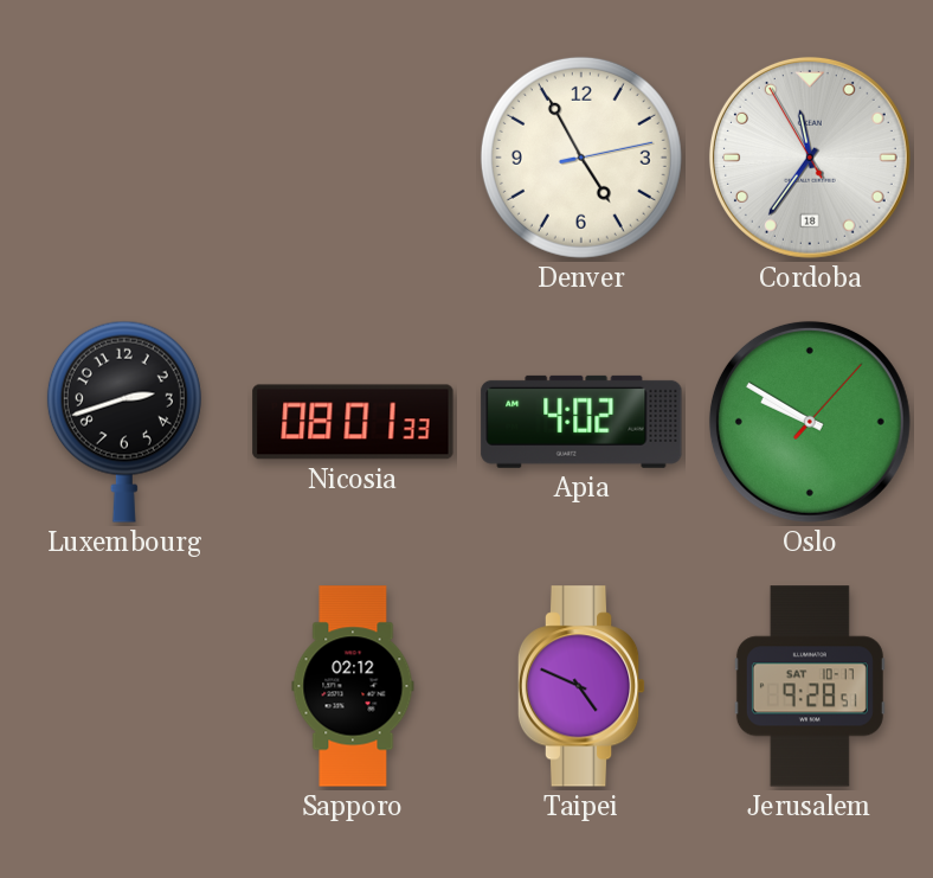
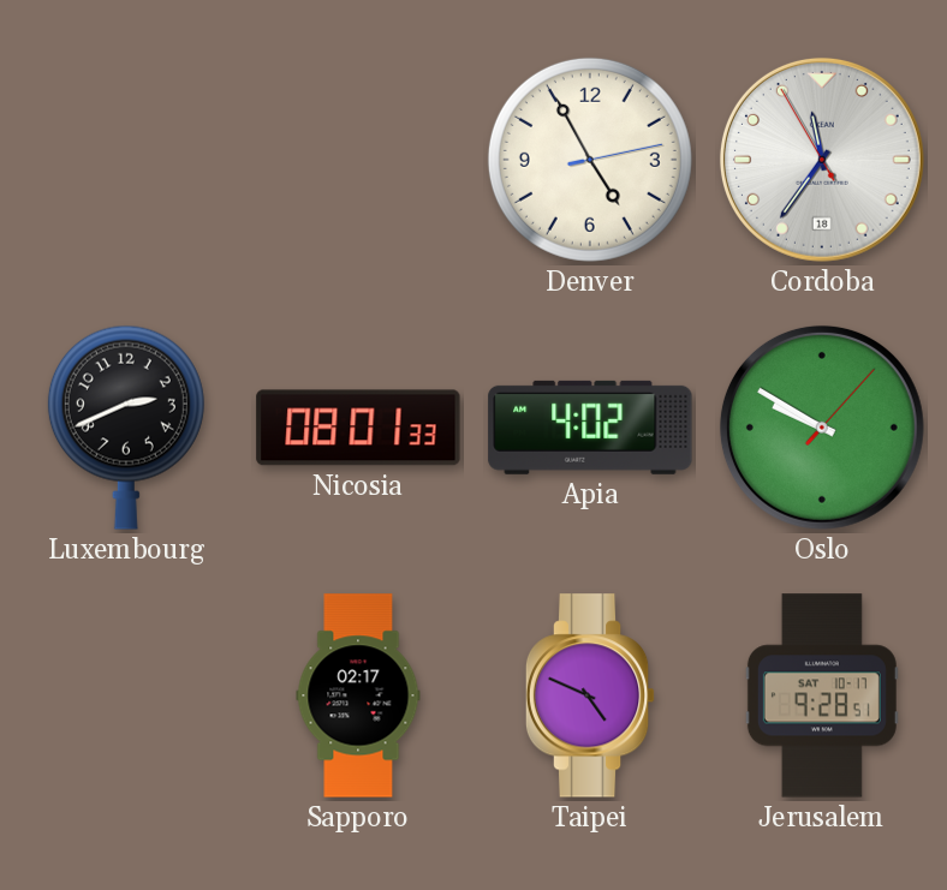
Luxembourg: 2:42 -> 2:41 (126, 428)
Sapporo: 02:12 -> 02:17 (358, 695)
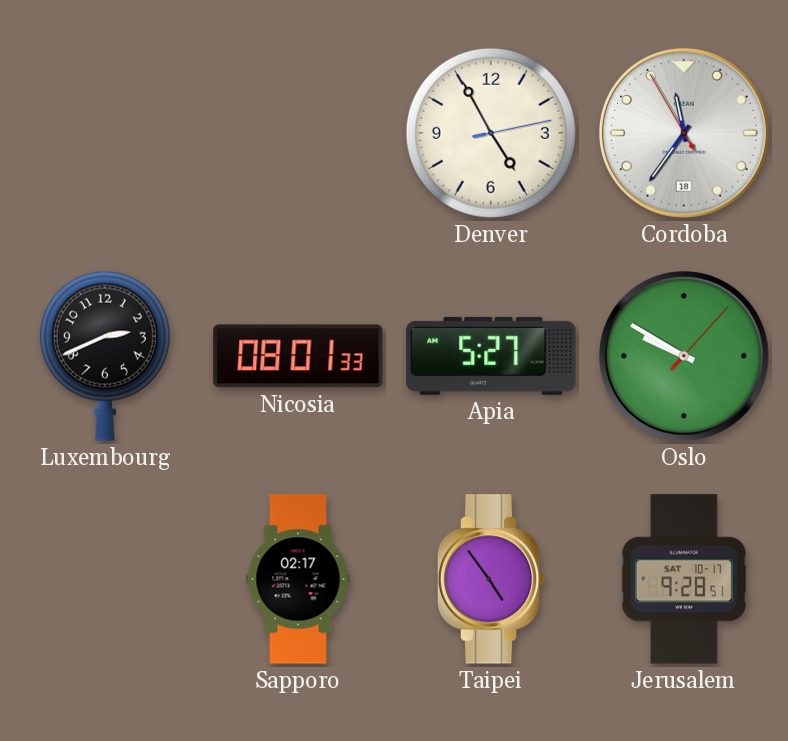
Apia: 4:02 -> 5:27 (491, 356)
Taipei: 4:49 -> 4:54 (491, 579)
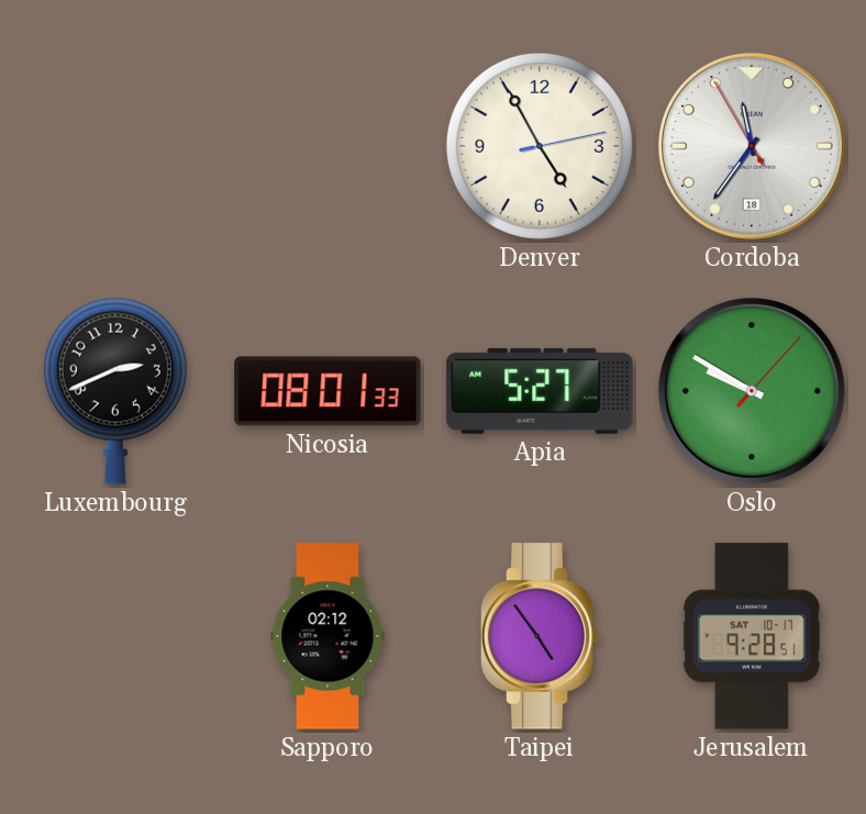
Sapporo: 02:17 -> 02:12 (327, 636)
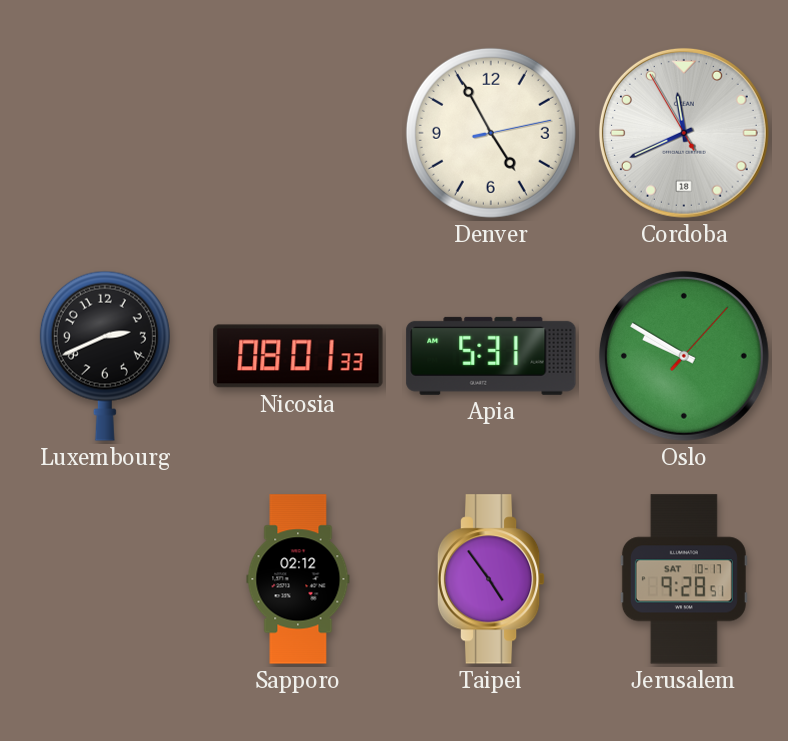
Cordoba: 11:35 -> 11:40 (684, 133)
Apia: 5:27 -> 5:31 (491, 356)
